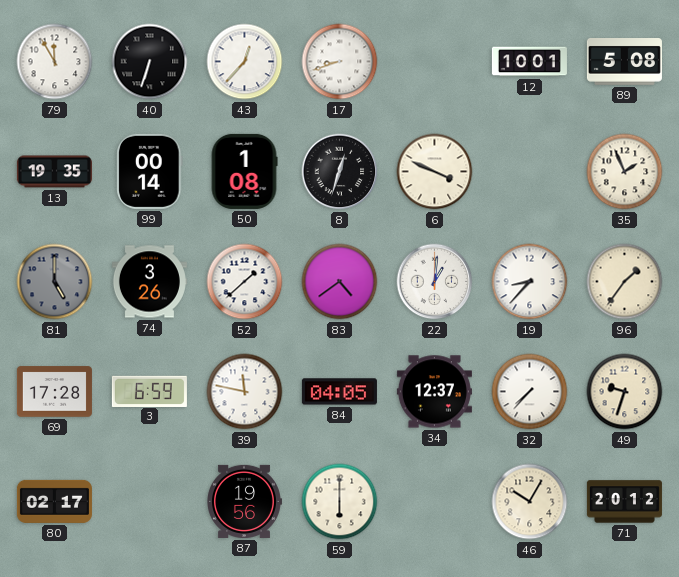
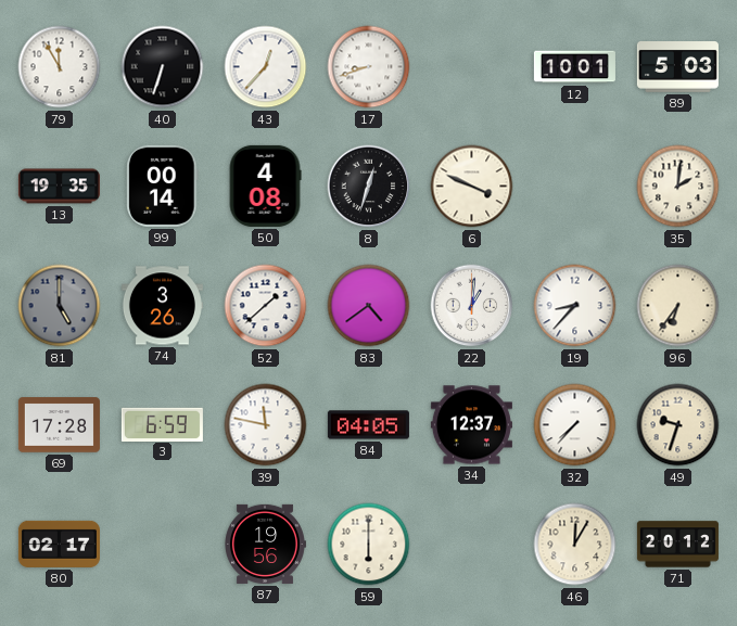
89: 5:08 -> 5:03 (677, 67)
50: 1:08 -> 4:08 (265, 186)
35: 1:56 -> 2:01 (678, 187)
96: 1:36 -> 6:36 (678, 306)
46: 10:05 -> 12:05 (575, 545)
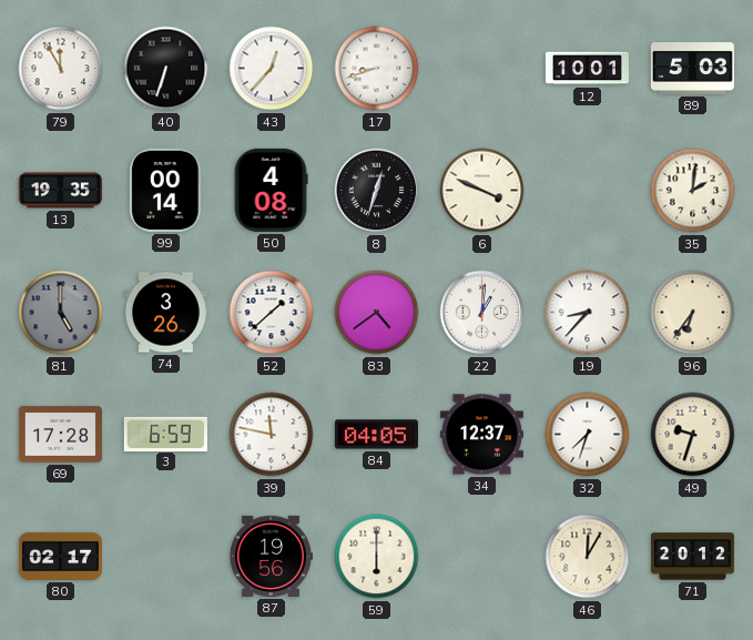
32: 7:37 -> 7:33 (588, 435)
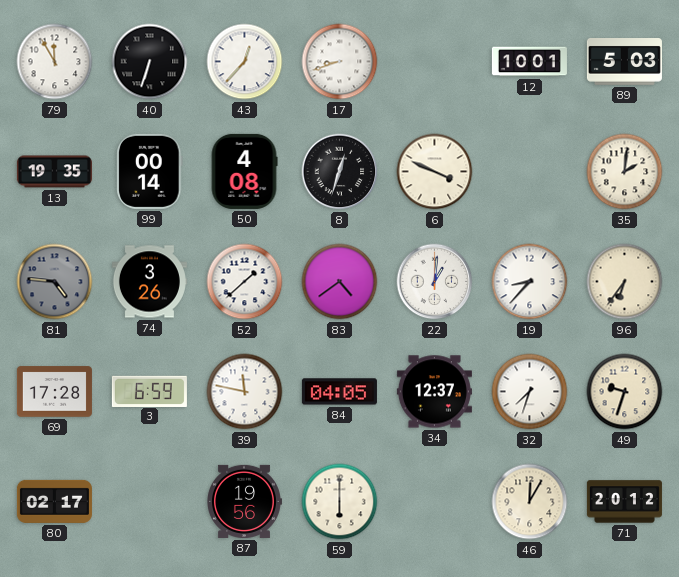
81: 5:00 -> 4:46 (55, 282)
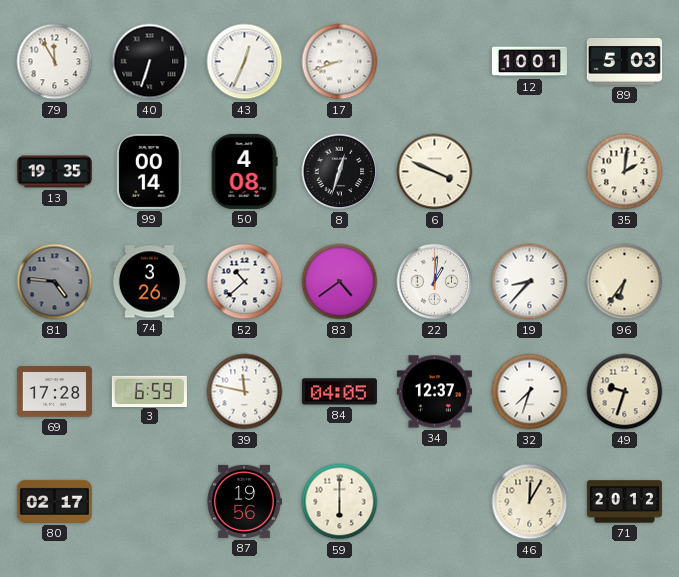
43: 12:37 -> 12:34 (245, 62)
52: 1:38 -> 10:38 (245, 282)
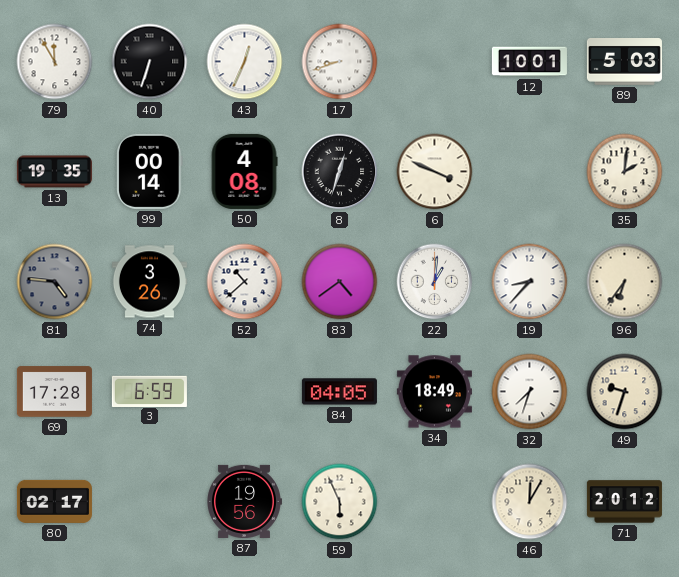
39: 11:47 -> none (245, 392)
34: 12:37 -> 18:49 (434, 392)
59: 6:00 -> 5:56 (340, 502)
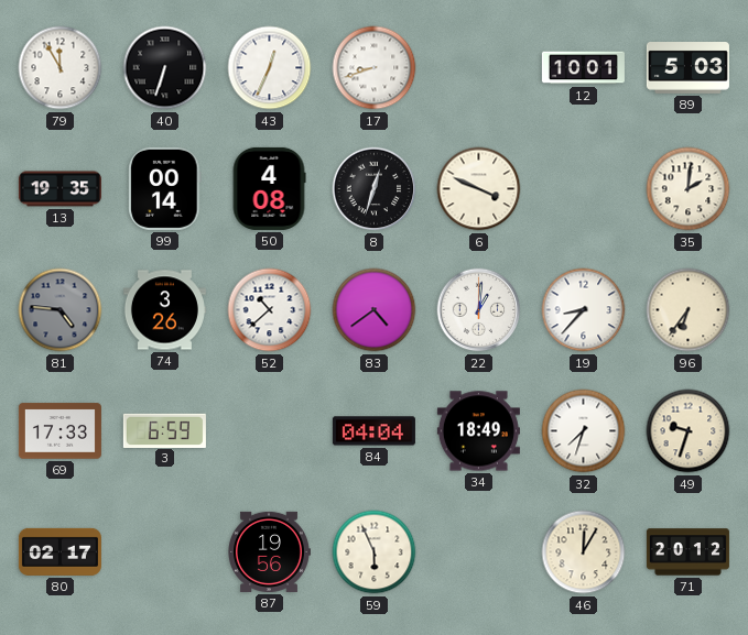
69: 17:28 -> 17:33 (59, 431)
84: 04:05 -> 04:04 (373, 431)
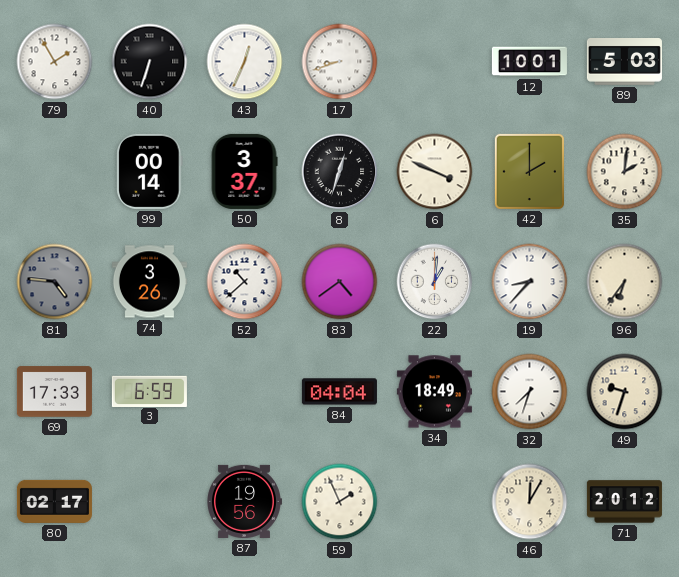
79: 11:55 -> 1:55 (55, 62)
13: 19:35 -> none (59, 189)
50: 4:08 -> 3:37 (244, 171)
42: none -> 2:00 (529, 171)
59: 5:56 -> 1:56 (340, 502)
